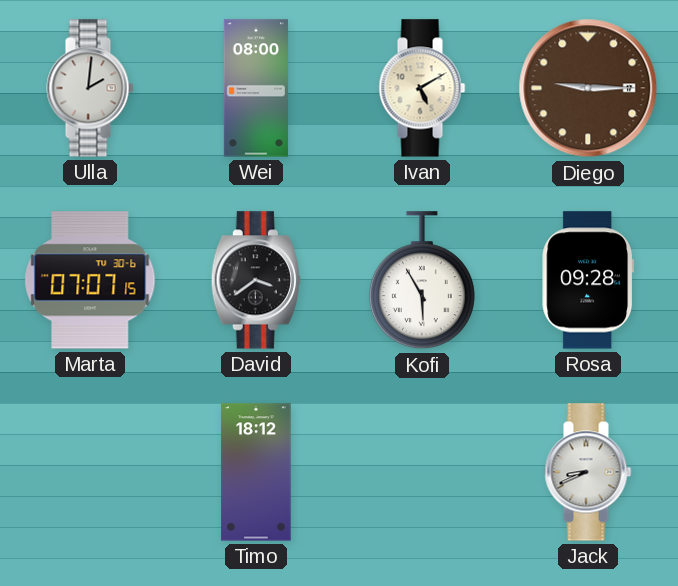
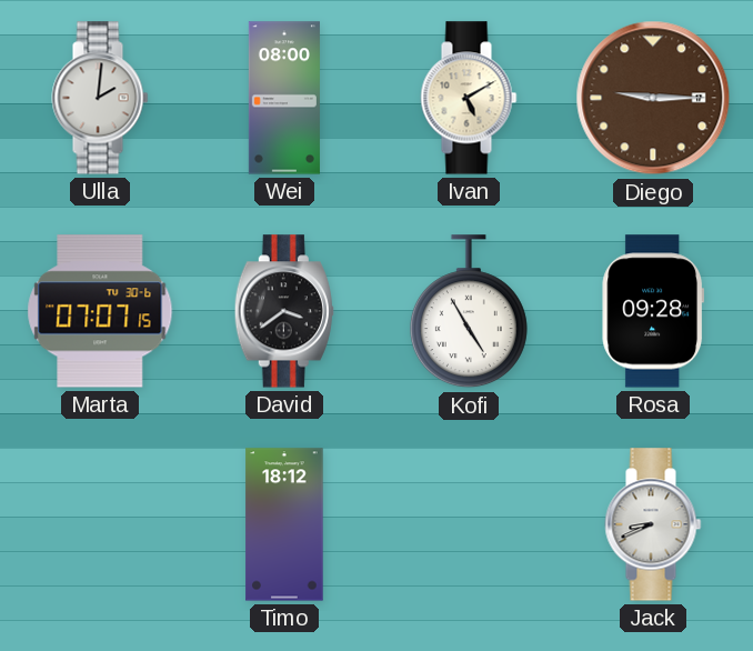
Kofi: 5:55 -> 4:55 (469, 312)
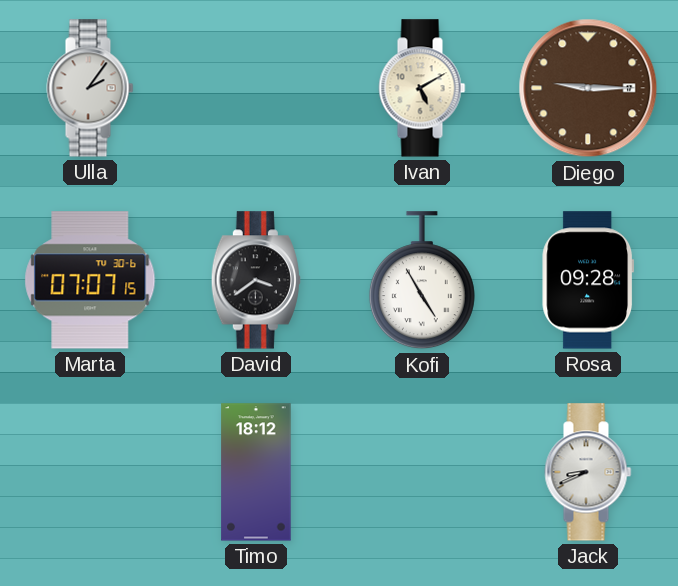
Ulla: 2:01 -> 2:06 (90, 88)
Wei: 08:00 -> none (284, 98)
